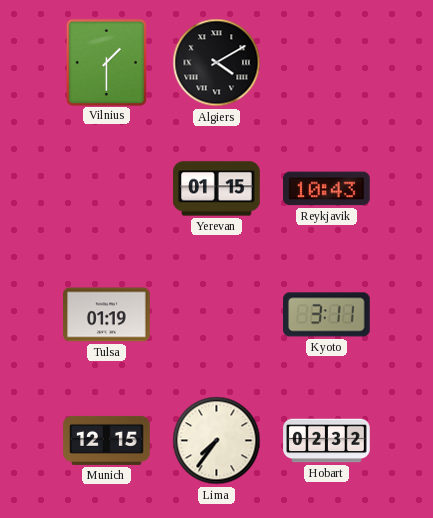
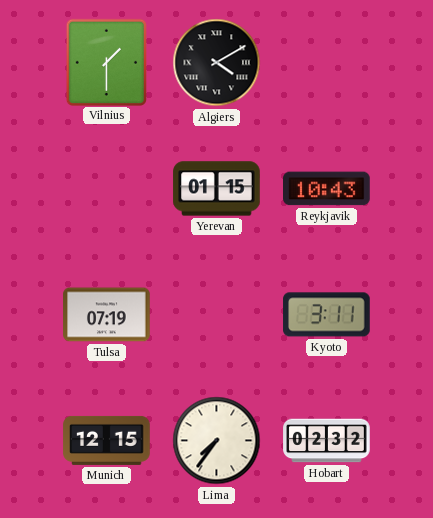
Tulsa: 01:19 -> 07:19 (107, 315)
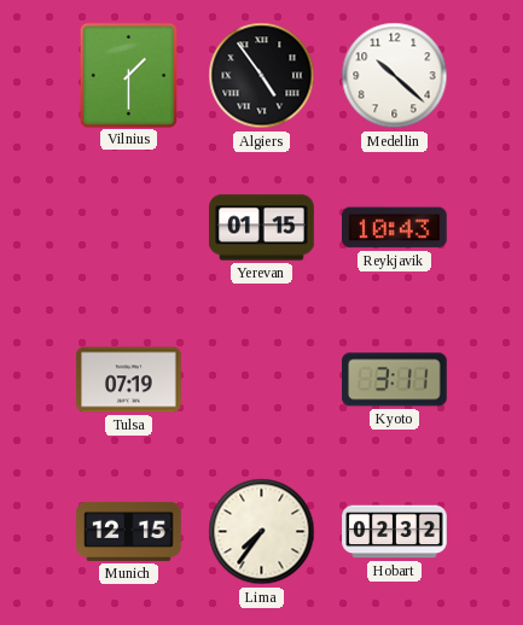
Algiers: 4:10 -> 4:54 (262, 76)
Medellin: none -> 10:22 (395, 76)
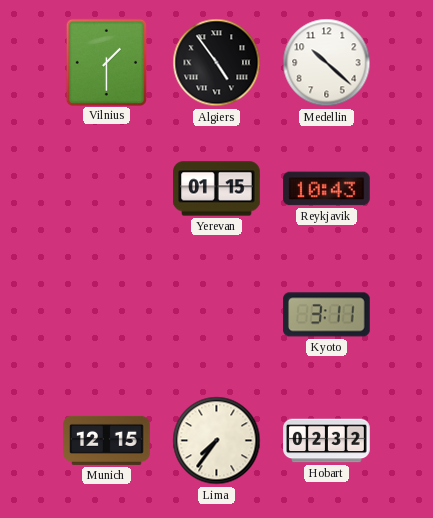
Tulsa: 07:19 -> none (129, 380)
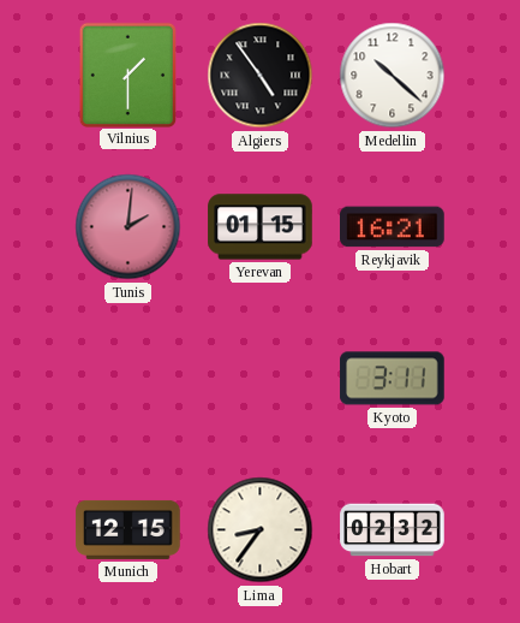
Tunis: none -> 2:01 (128, 227)
Reykjavik: 10:43 -> 16:21 (393, 227)
Lima: 7:36 -> 8:36 (261, 530)
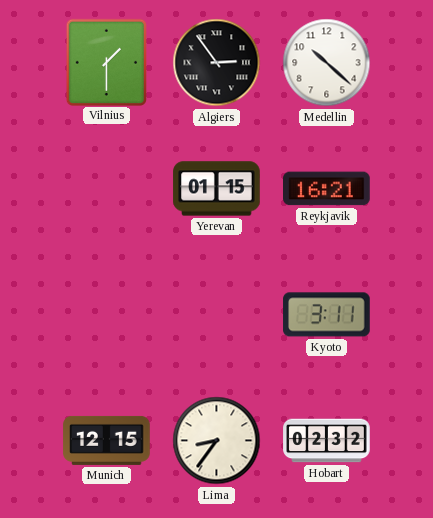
Algiers: 4:54 -> 2:54 (217, 63)
Tunis: 2:01 -> none (128, 227)
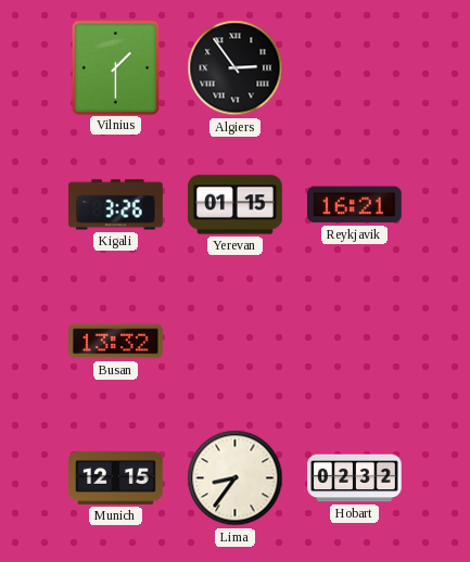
Medellin: 10:22 -> none (327, 63)
Kigali: none -> 3:26 (116, 205)
Busan: none -> 13:32 (116, 342)
Kyoto: 3:11 -> none (327, 315)
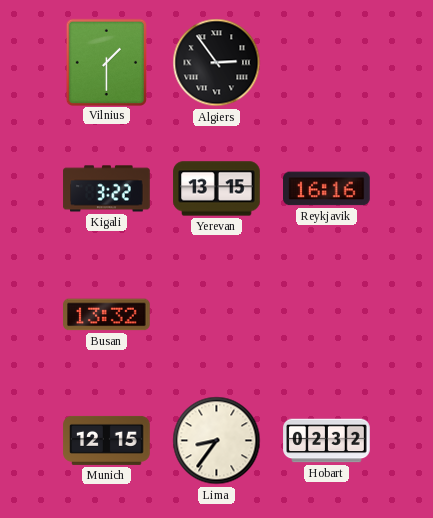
Kigali: 3:26 -> 3:22 (107, 189)
Yerevan: 01:15 -> 13:15 (217, 189)
Reykjavik: 16:21 -> 16:16 (327, 189)
